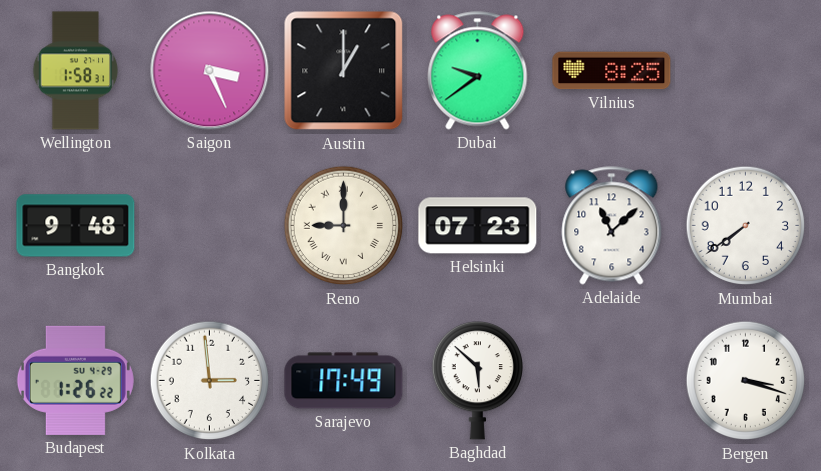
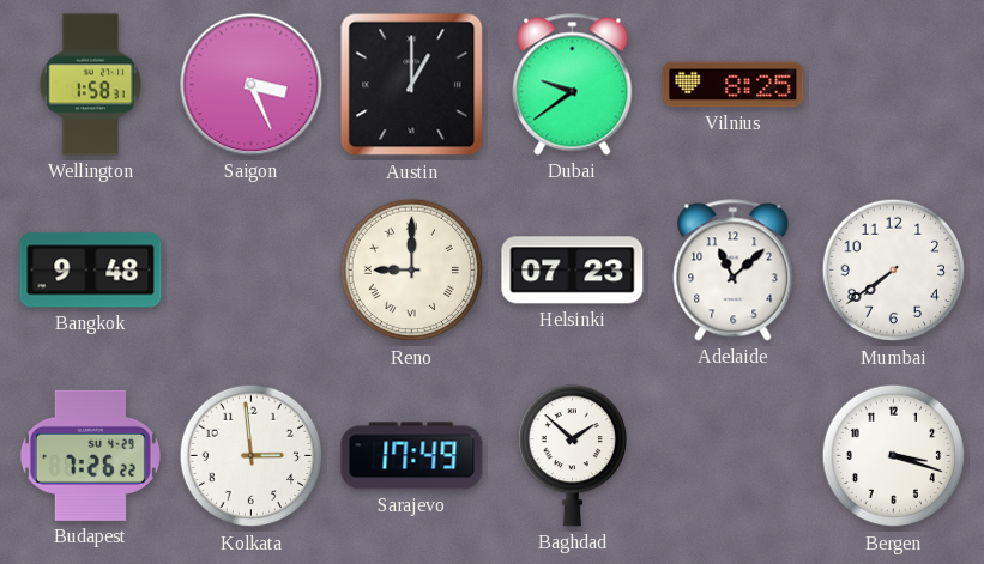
Budapest: 1:26 -> 7:26 (90, 455)
Baghdad: 5:52 -> 1:52 (572, 456)
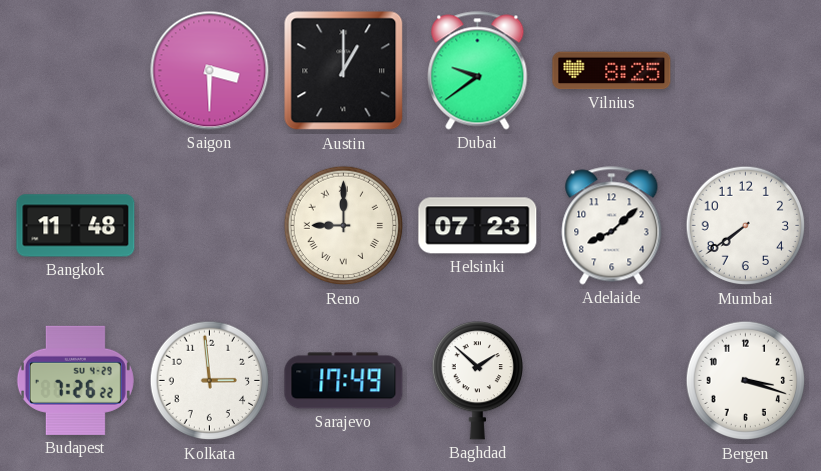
Wellington: 1:58 -> none (91, 85)
Saigon: 3:26 -> 3:30 (210, 71)
Bangkok: 9:48 -> 11:48 (76, 226)
Adelaide: 11:08 -> 8:08 (612, 226)
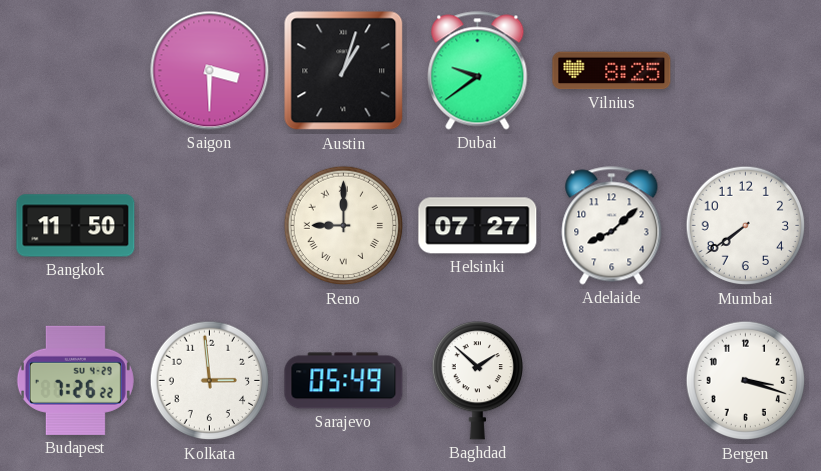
Austin: 1:00 -> 1:03 (344, 71)
Bangkok: 11:48 -> 11:50 (76, 226)
Helsinki: 07:23 -> 07:27 (478, 226)
Sarajevo: 17:49 -> 05:49 (344, 381)
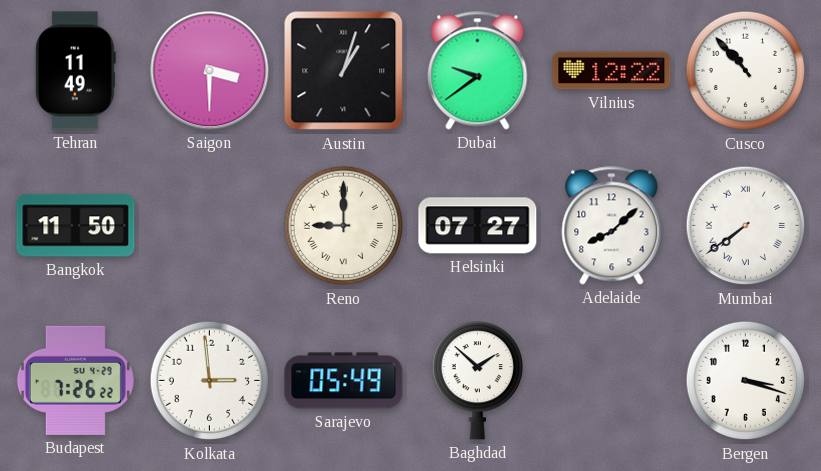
Tehran: none -> 11:49 (75, 71)
Vilnius: 8:25 -> 12:22 (612, 71)
Cusco: none -> 10:53 (746, 71)
Mumbai numerals: Arabic -> Roman (746, 226)
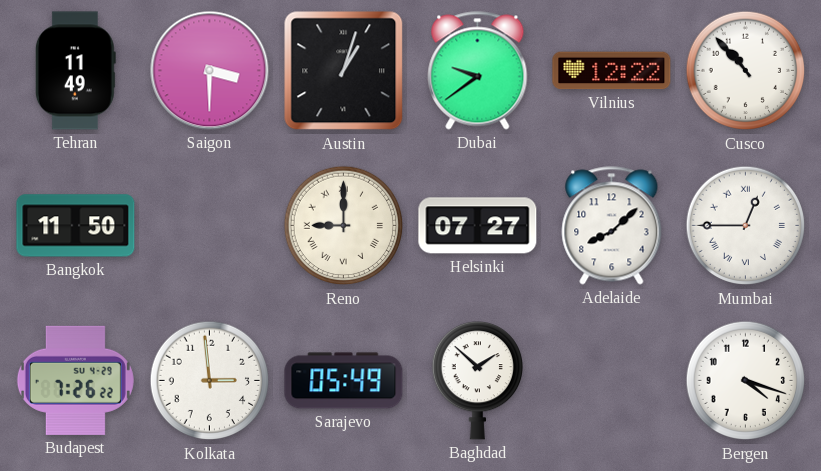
Mumbai: 7:39 -> 12:45 (746, 226)
Bergen: 3:18 -> 4:18 (746, 381)
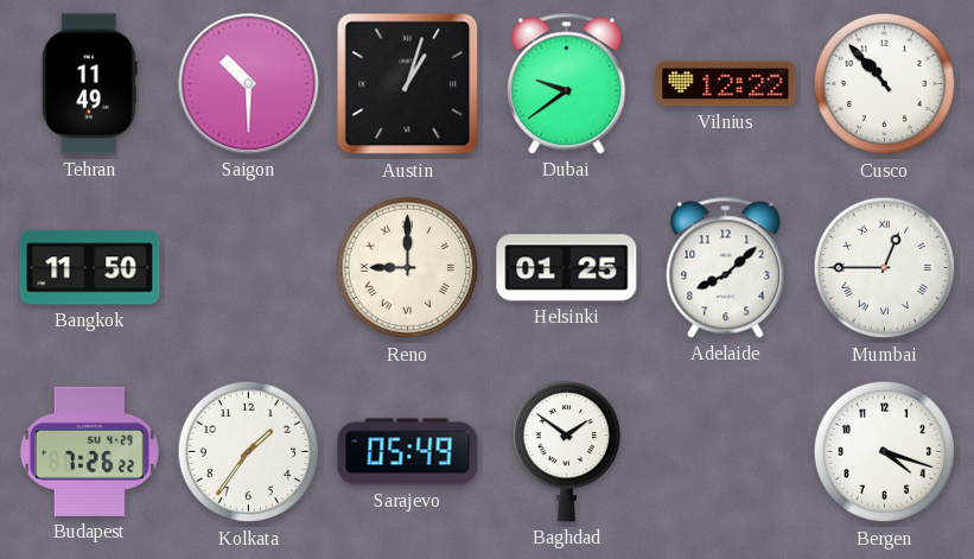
Saigon: 3:30 -> 10:30 (249, 84)
Helsinki: 07:27 -> 01:25 (567, 268)
Kolkata: 2:59 -> 1:36 (249, 452)
Baghdad: 1:52 -> 1:51 (566, 452)
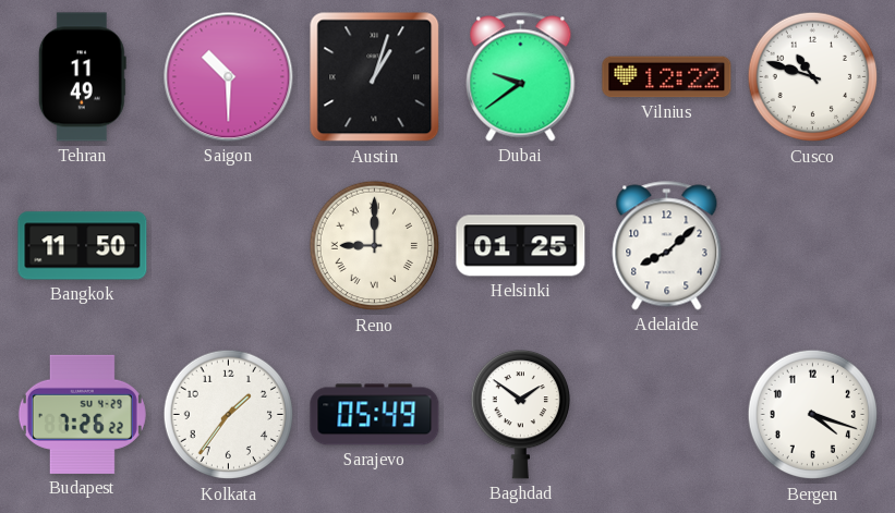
Cusco: 10:53 -> 10:48 (813, 77)
Mumbai: 12:45 -> none (885, 268)
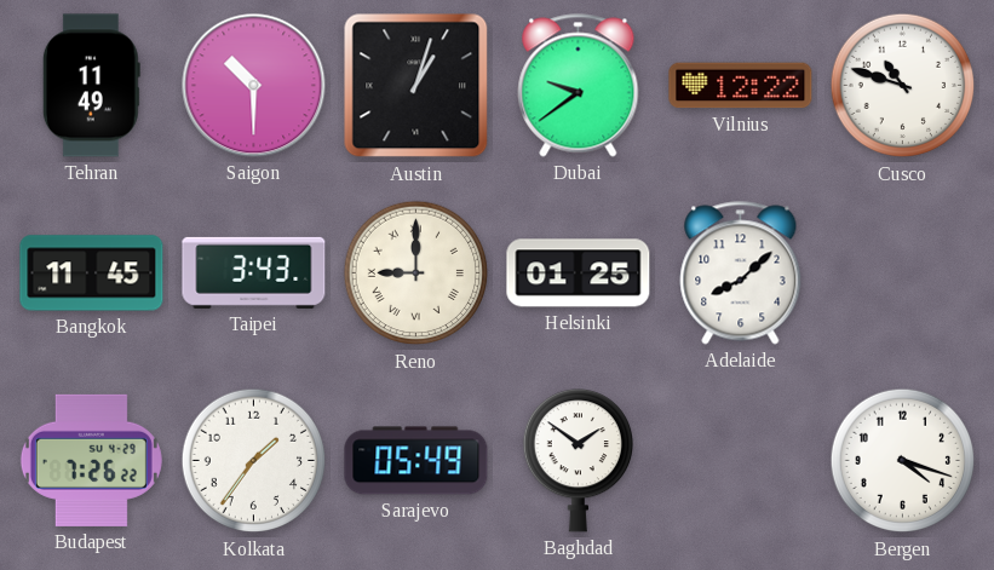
Bangkok: 11:50 -> 11:45 (92, 274)
Taipei: none -> 3:43 (254, 272)
